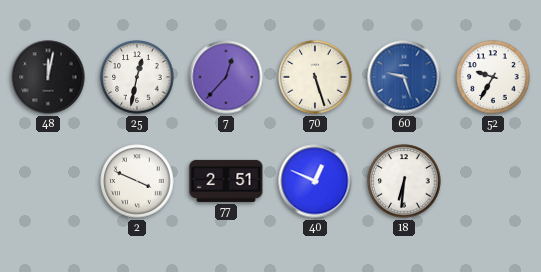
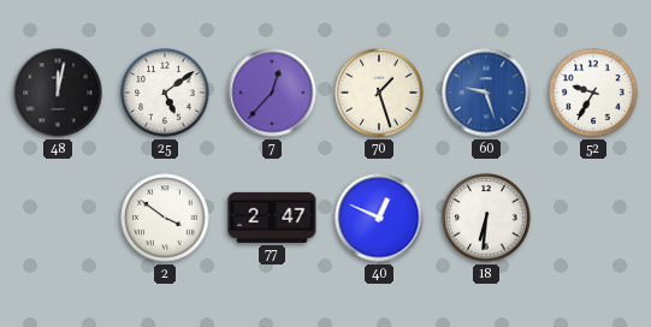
25: 12:32 -> 5:09 (165, 93)
70: 5:27 -> 1:27 (379, 93)
2: 3:49 -> 3:51 (165, 218)
77: 2:51 -> 2:47 (272, 218)
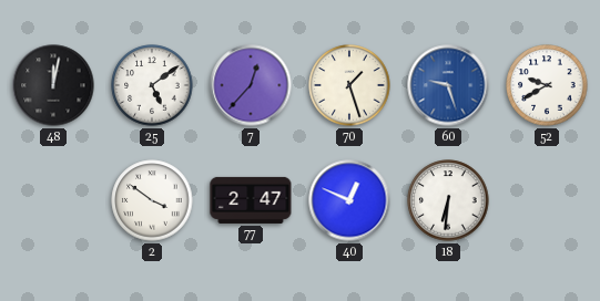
52: 9:35 -> 9:40 (547, 85)
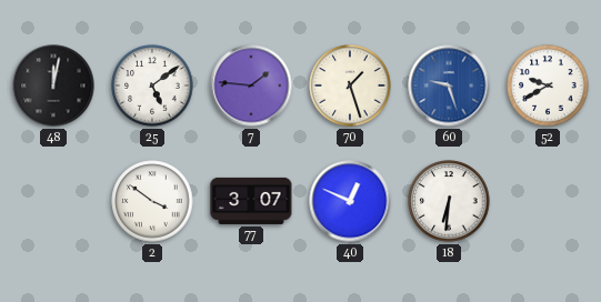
7: 12:37 -> 1:46 (251, 85)
77: 2:47 -> 3:07 (251, 201)
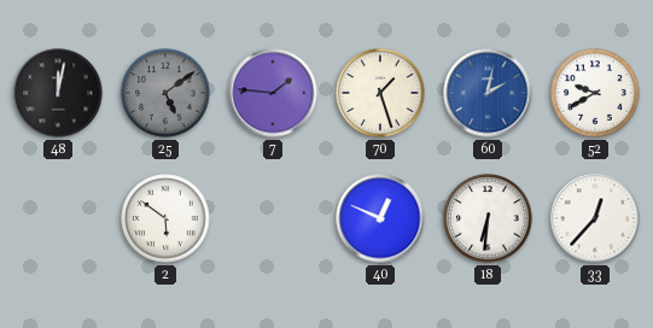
25 dial: white -> grey (165, 93)
60: 9:27 -> 2:02 (488, 93)
2: 3:51 -> 5:51 (165, 218)
77: 3:07 -> none (251, 201)
33: none -> 12:37 (595, 218)
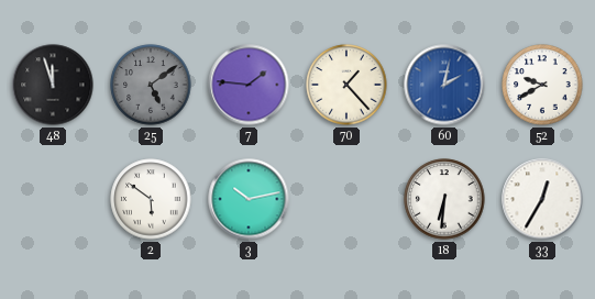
48: 12:02 -> 11:57 (53, 85)
70: 1:27 -> 1:23 (346, 85)
3: none -> 10:13 (249, 199)
40: 12:49 -> none (380, 218)
33: 12:37 -> 12:35 (542, 199)
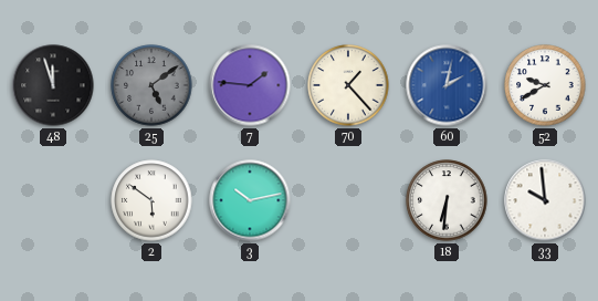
33: 12:35 -> 9:59 (545, 200)
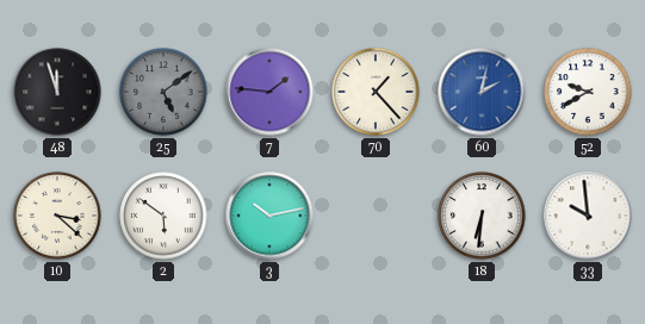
10: none -> 3:22 (57, 216)
